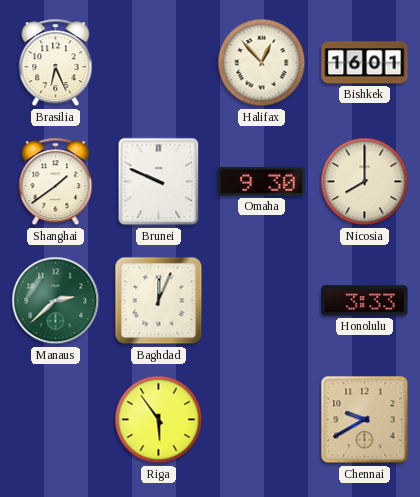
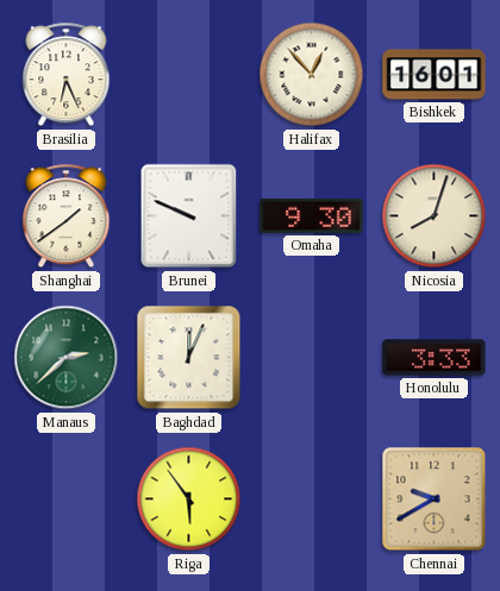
Nicosia: 8:00 -> 8:03 (435, 216)
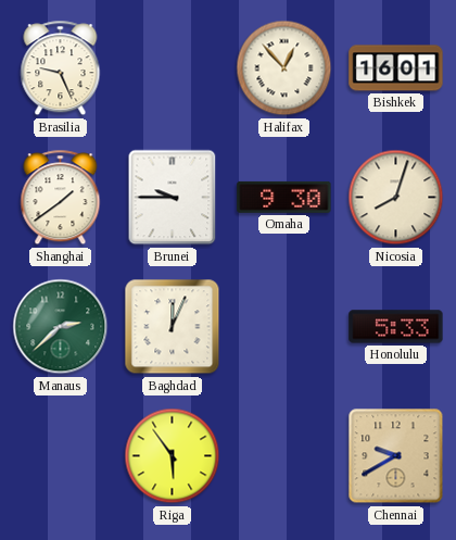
Brasilia: 6:26 -> 9:26 (61, 68)
Brunei: 9:49 -> 9:45 (173, 198)
Honolulu: 3:33 -> 5:33 (396, 327)
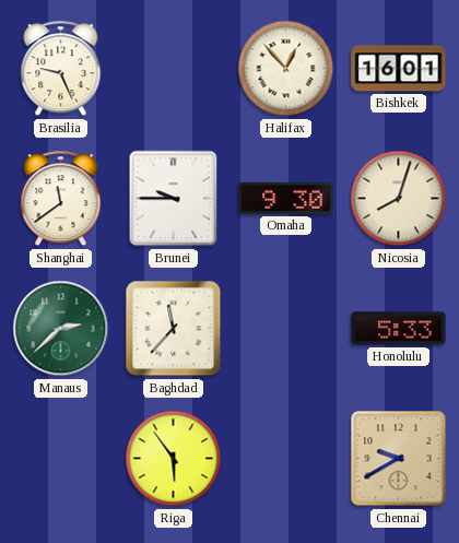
Shanghai: 1:39 -> 11:39 (61, 199)
Baghdad: 12:04 -> 11:37 (174, 329)
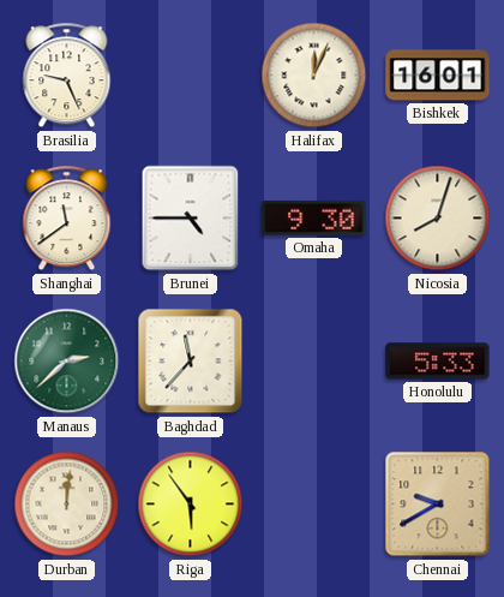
Halifax: 12:53 -> 12:04 (314, 76)
Brunei: 9:45 -> 4:45 (191, 219)
Durban: none -> 12:01 (67, 505)
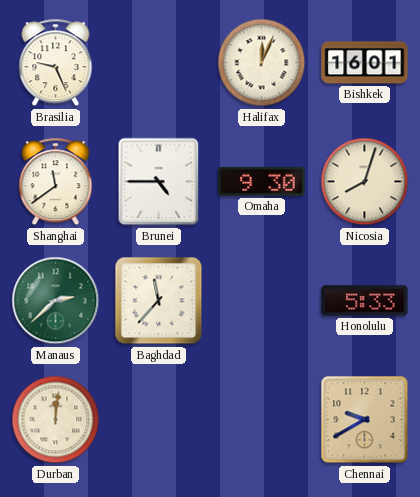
Riga: 5:54 -> none (191, 505)
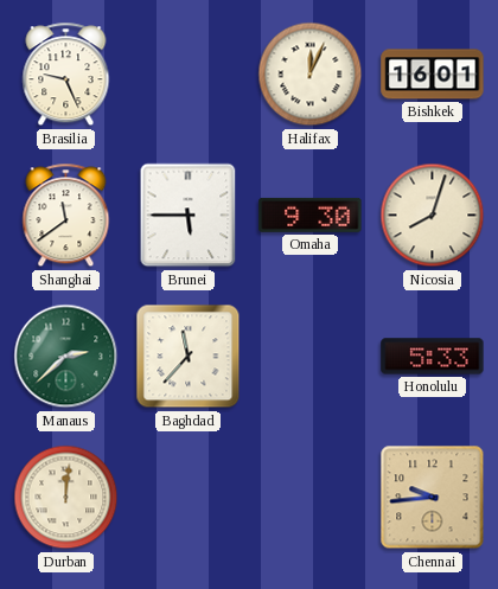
Brunei: 4:45 -> 5:45 (189, 216)
Chennai: 9:40 -> 9:44 (433, 498)
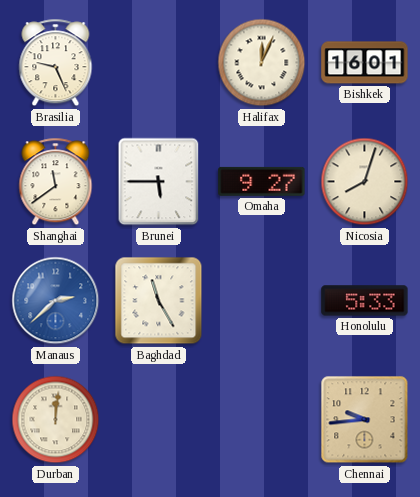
Omaha: 9:30 -> 9:27 (262, 181)
Manaus dial: green -> blue (56, 301)
Baghdad: 11:37 -> 11:25 (159, 301)
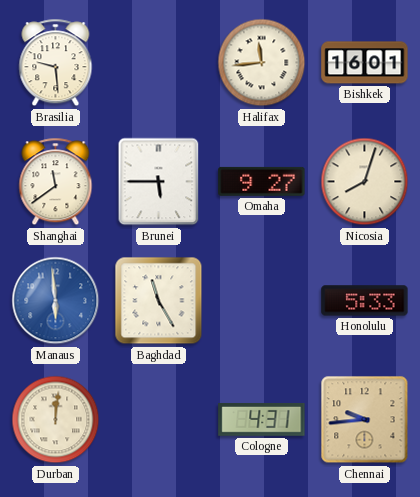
Brasilia: 9:26 -> 9:29 (56, 63)
Halifax: 12:04 -> 11:44 (262, 63)
Manaus: 2:38 -> 5:59 (56, 301)
Cologne: none -> 4:31 (262, 419)
